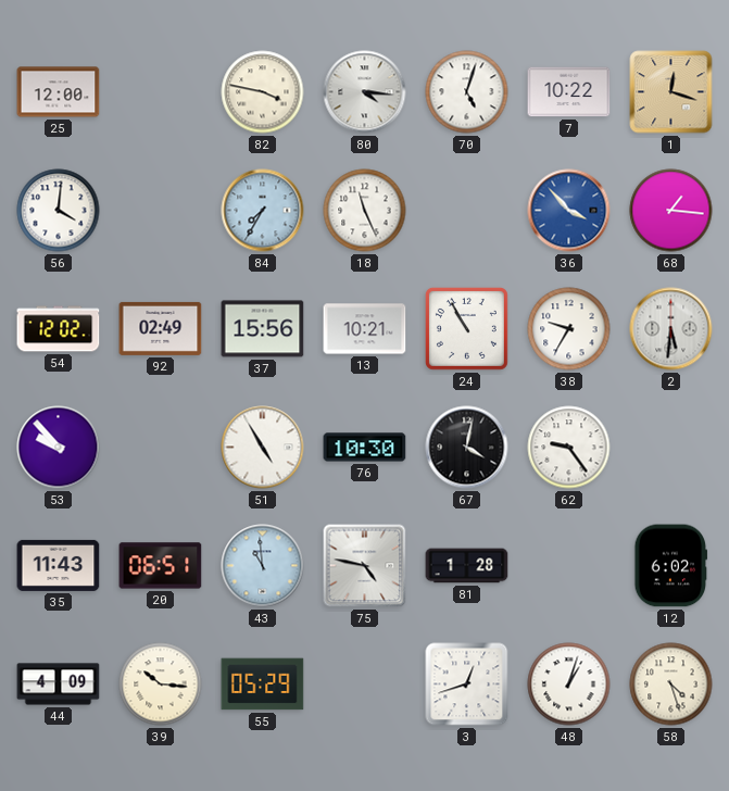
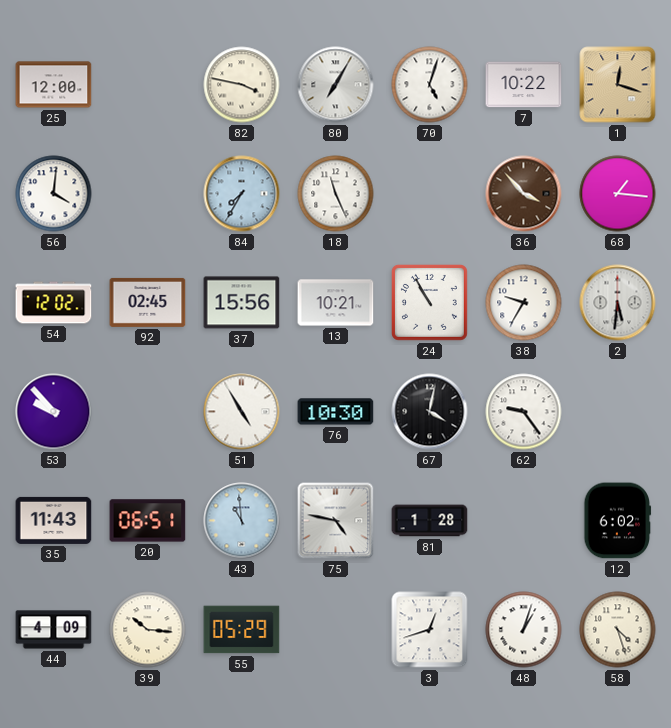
80: 4:16 -> 7:05 (336, 85)
36 dial: blue -> brown (524, 194)
92: 02:49 -> 02:45 (148, 302)
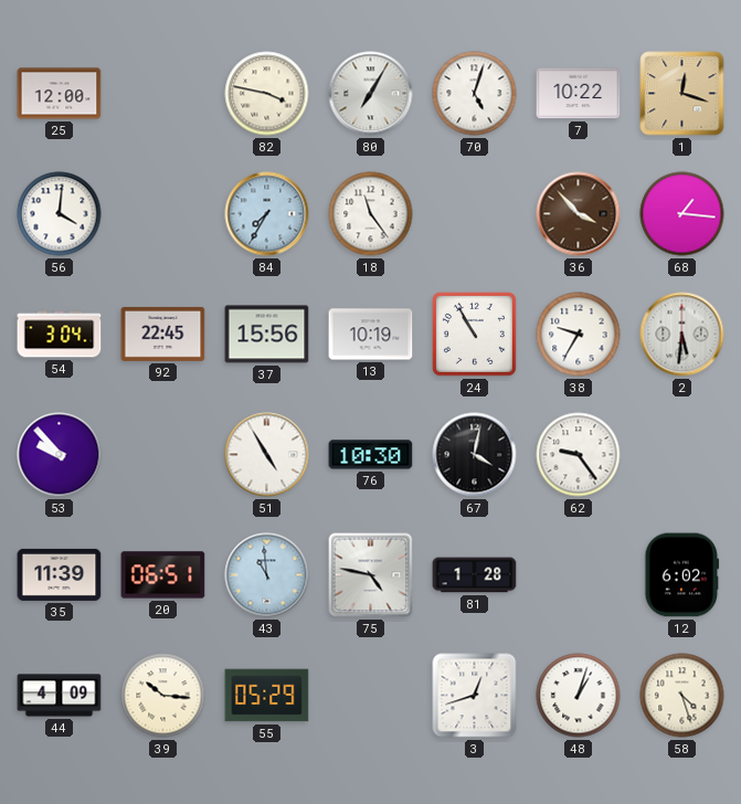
18: 11:26 -> 11:24 (371, 214)
54: 12:02 -> 3:04 (60, 335)
92: 02:45 -> 22:45 (163, 334)
13: 10:21 -> 10:19 (371, 335)
35: 11:43 -> 11:39 (60, 574)
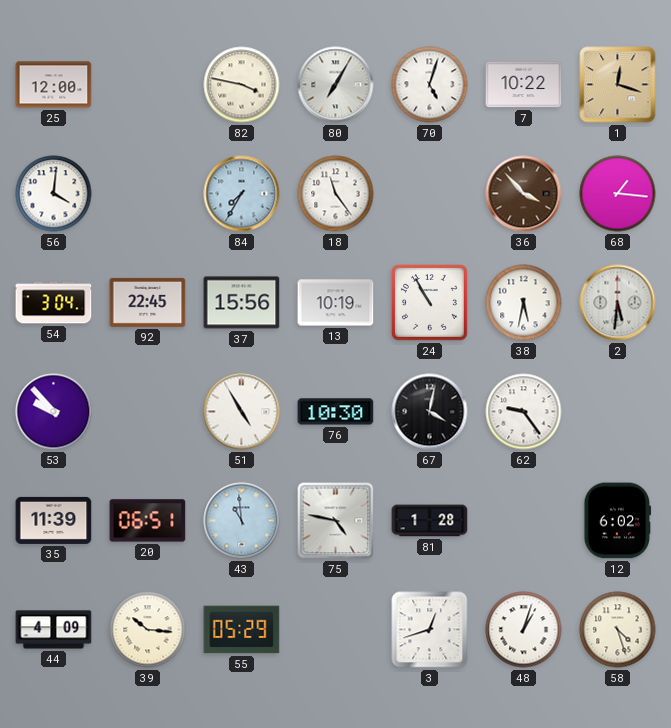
38: 9:35 -> 5:32 (524, 303)
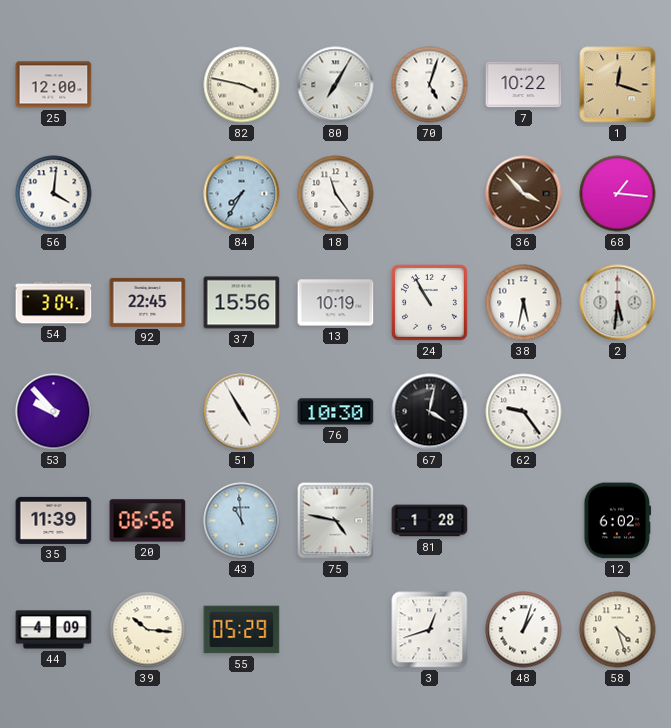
20: 06:51 -> 06:56 (148, 521)
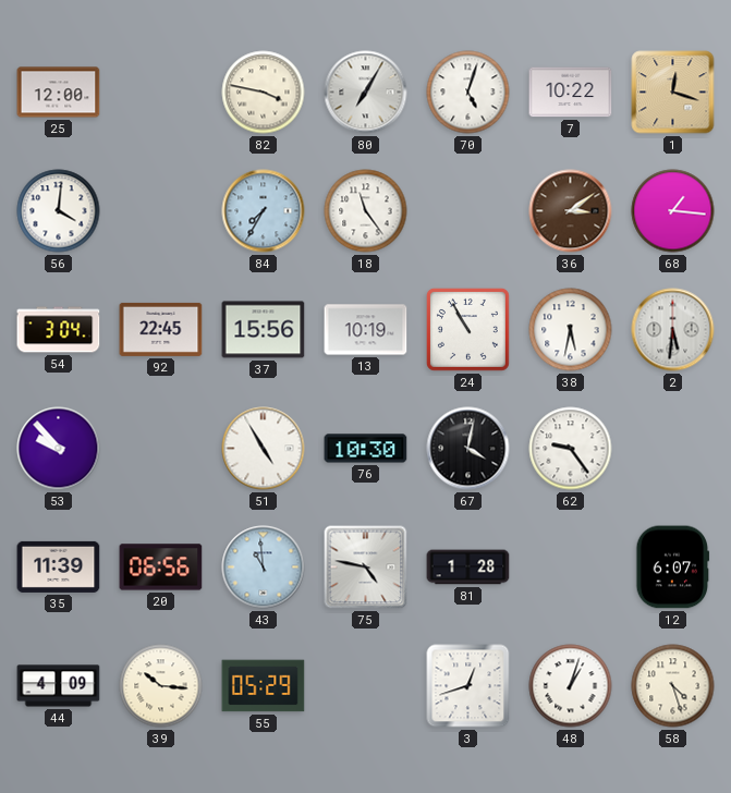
36: 3:53 -> 3:09 (571, 211)
12: 6:02 -> 6:07 (673, 568)
